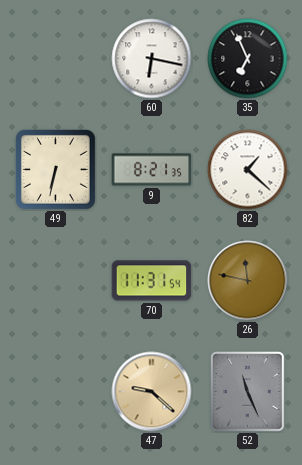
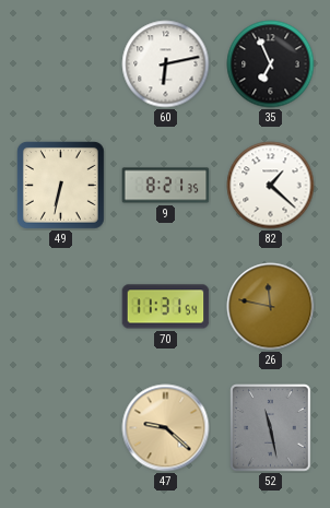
60: 6:17 -> 6:13 (166, 64)
52: 11:26 -> 11:28 (271, 428)
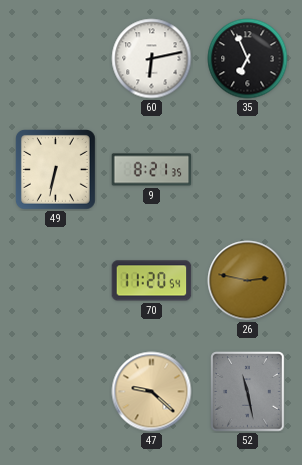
82: 1:22 -> none (271, 186)
70: 11:31 -> 11:20 (152, 281)
26: 11:47 -> 2:47 (248, 281)
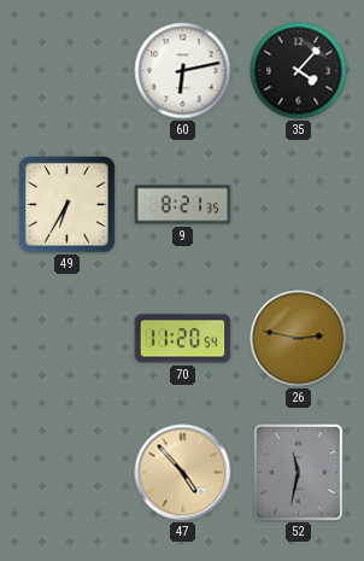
35: 6:56 -> 4:07 (299, 71)
49: 6:32 -> 6:35 (67, 205)
47: 9:22 -> 4:53 (183, 473)
52: 11:28 -> 11:32 (299, 473)
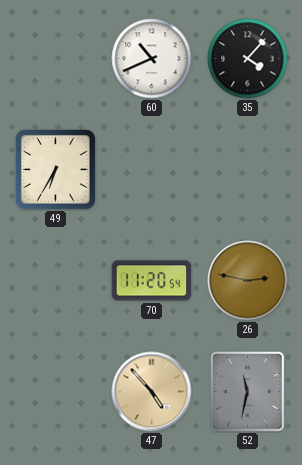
60: 6:13 -> 10:41 (152, 59)
9: 8:21 -> none (183, 205)
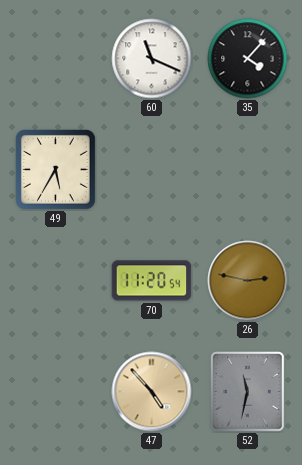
60: 10:41 -> 11:19 (152, 59)
49: 6:35 -> 5:35 (56, 170)
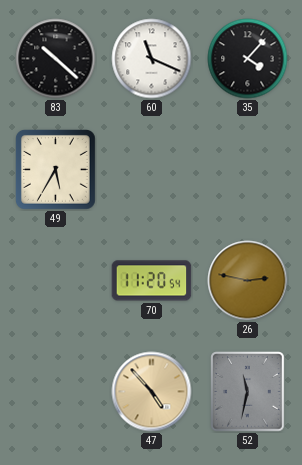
83: none -> 10:22 (56, 59)
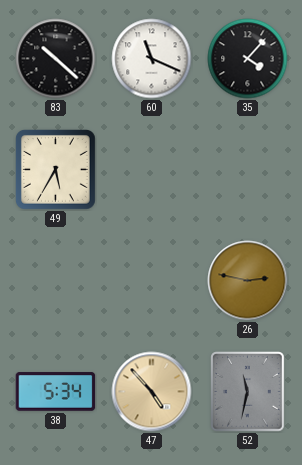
70: 11:20 -> none (152, 281)
38: none -> 5:34 (56, 392)
